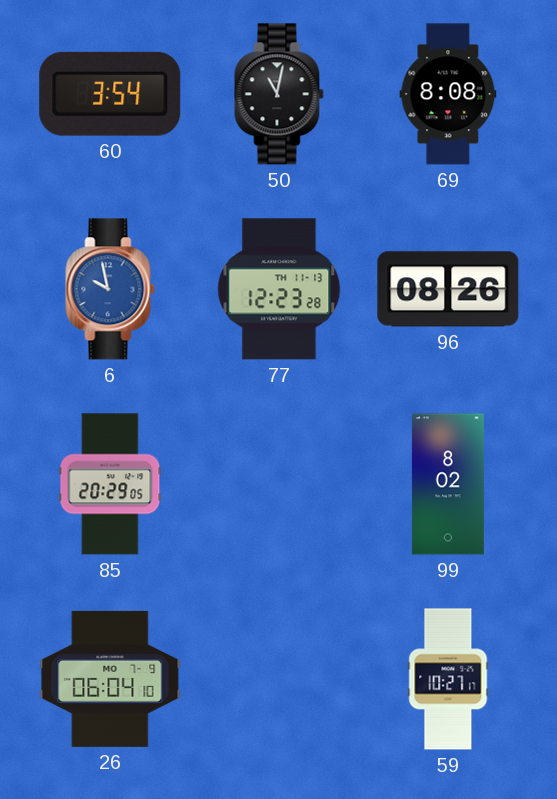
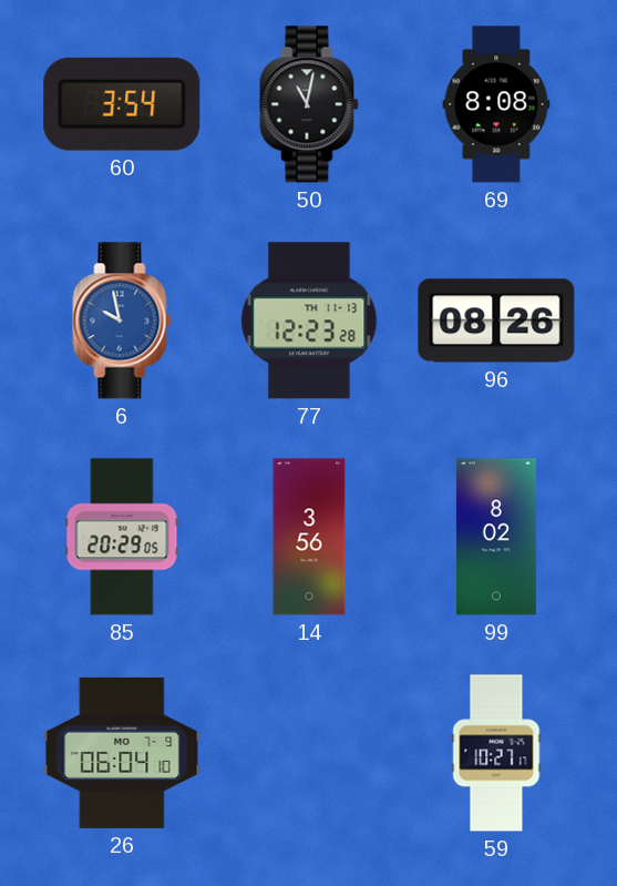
14: none -> 3:56 (309, 537)
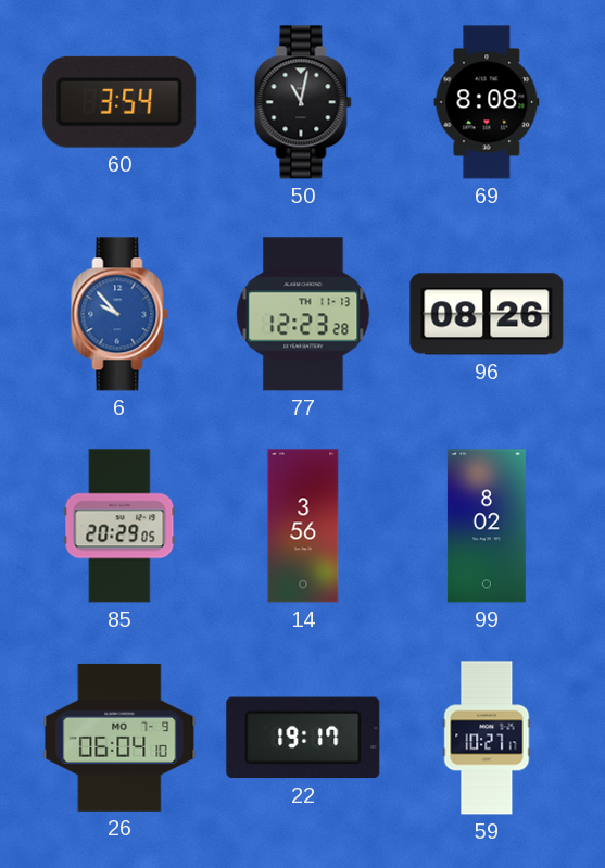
6: 9:58 -> 9:53 (119, 314)
22: none -> 19:17 (303, 738)
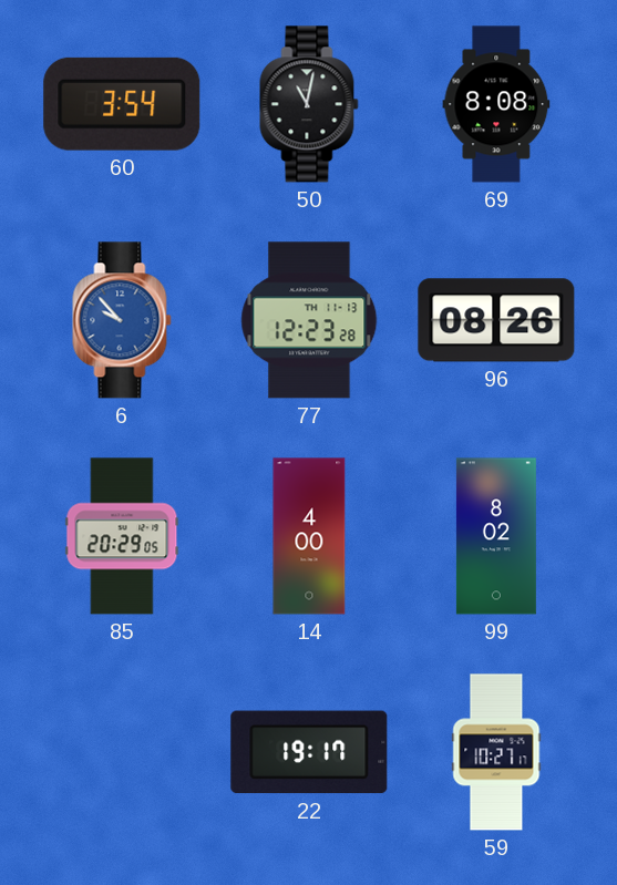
14: 3:56 -> 4:00 (309, 536)
26: 06:04 -> none (119, 738)
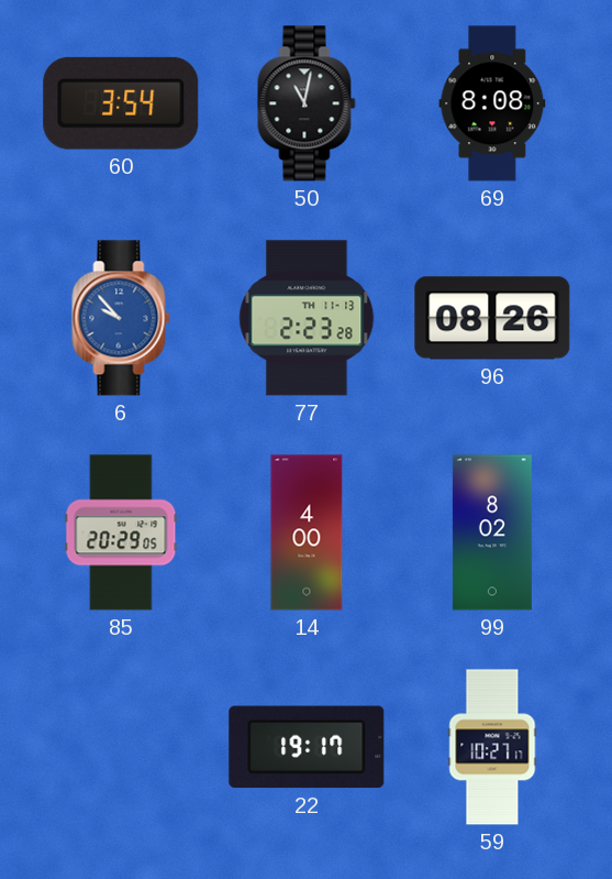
77: 12:23 -> 2:23 (307, 318)
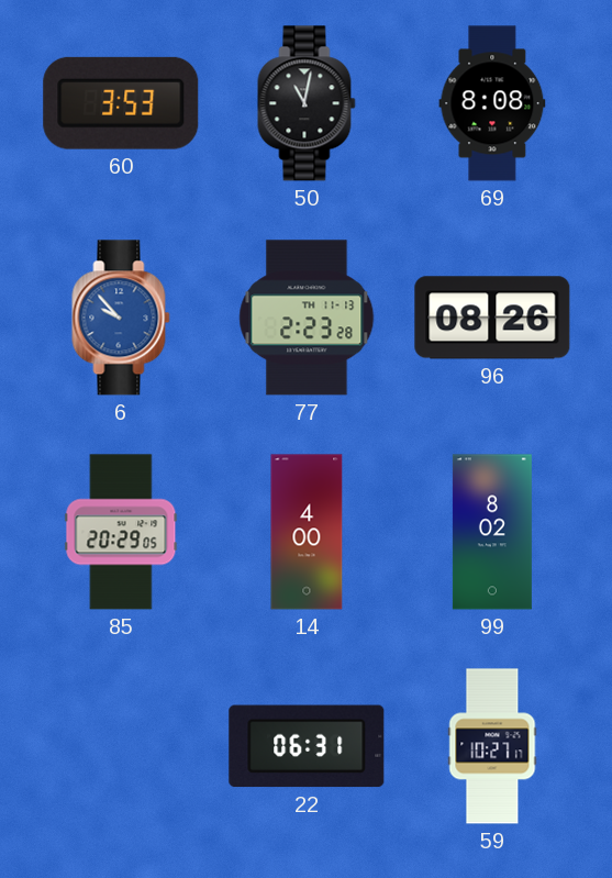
60: 3:54 -> 3:53 (121, 103)
22: 19:17 -> 06:31 (307, 746)
